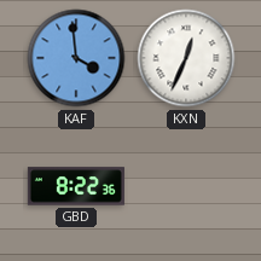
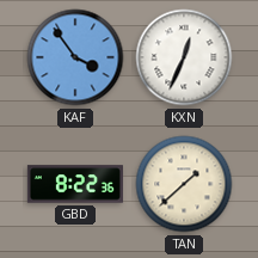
KAF: 3:59 -> 3:54 (75, 57)
TAN: none -> 1:38 (184, 184)
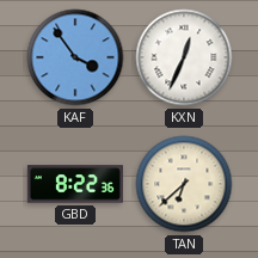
TAN: 1:38 -> 6:38 (184, 184)
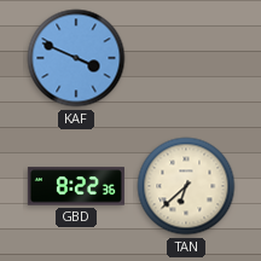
KAF: 3:54 -> 3:49 (76, 58)
KXN: 12:34 -> none (184, 57)
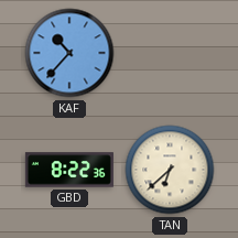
KAF: 3:49 -> 10:37 (69, 53)
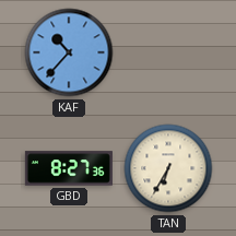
GBD: 8:22 -> 8:27 (69, 168)
TAN: 6:38 -> 6:35 (168, 168)
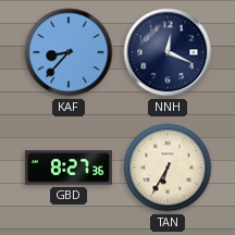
KAF: 10:37 -> 8:37 (69, 52)
NNH: none -> 12:19 (168, 52)
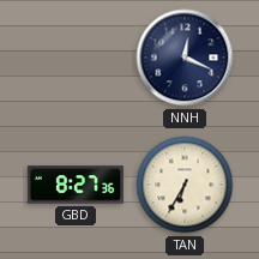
KAF: 8:37 -> none (69, 52)
